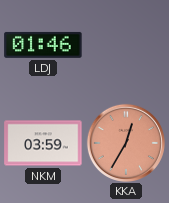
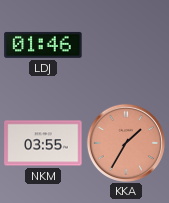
NKM: 03:59 -> 03:55 (43, 143)
KKA: 12:35 -> 1:35 (126, 143)
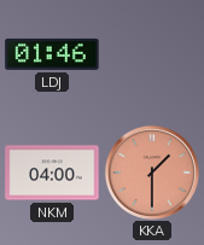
NKM: 03:55 -> 04:00 (52, 173)
KKA: 1:35 -> 1:30 (152, 173)
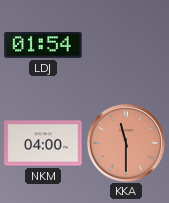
LDJ: 01:46 -> 01:54 (43, 45)
KKA: 1:30 -> 11:30 (126, 143)
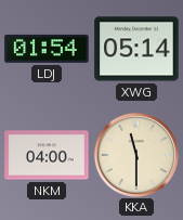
XWG: none -> 05:14 (136, 49)
KKA dial: salmon -> cream (136, 155)
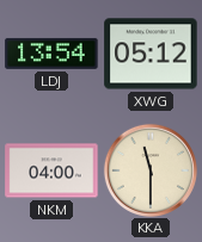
LDJ: 01:54 -> 13:54 (51, 54)
XWG: 05:14 -> 05:12 (151, 54)
